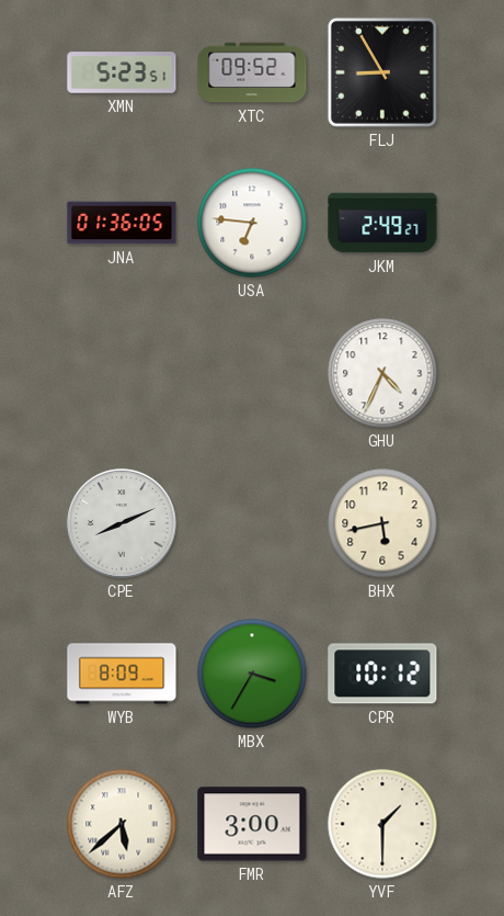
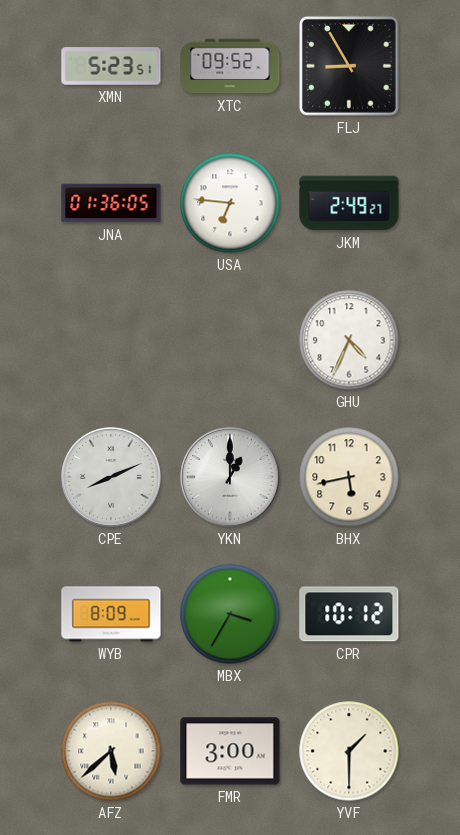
YKN: none -> 1:00 (230, 477)
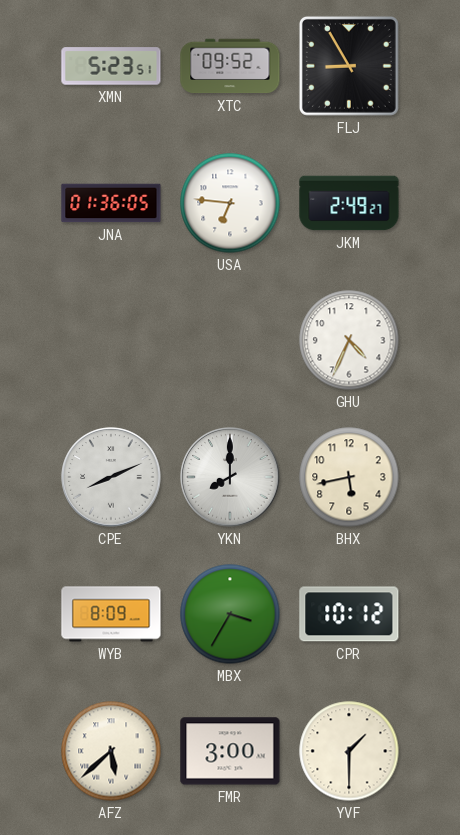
YKN: 1:00 -> 8:00 (230, 477)
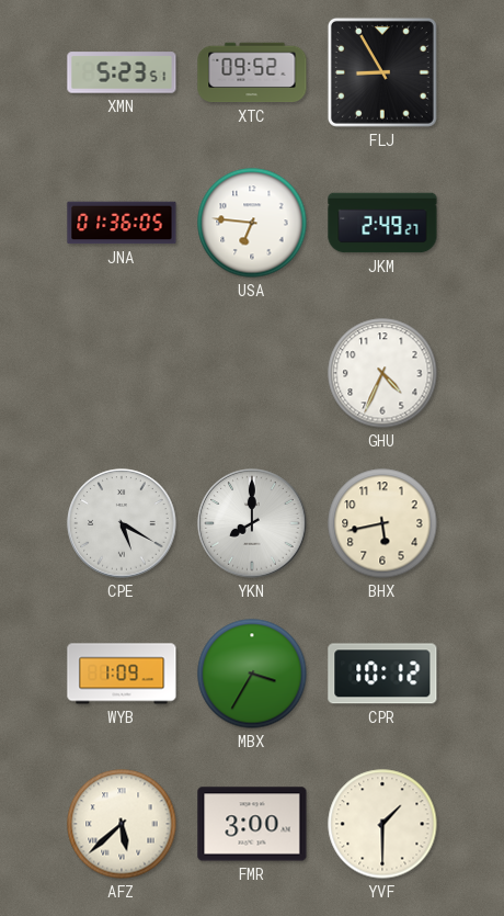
CPE: 8:11 -> 5:20 (122, 523)
WYB: 8:09 -> 1:09 (122, 674)
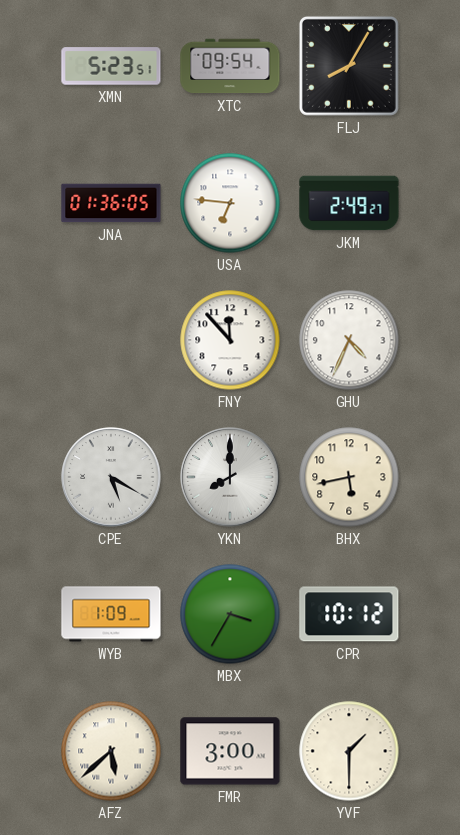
XTC: 09:52 -> 09:54 (230, 66)
FLJ: 8:55 -> 8:05 (349, 66)
FNY: none -> 11:53 (230, 340)
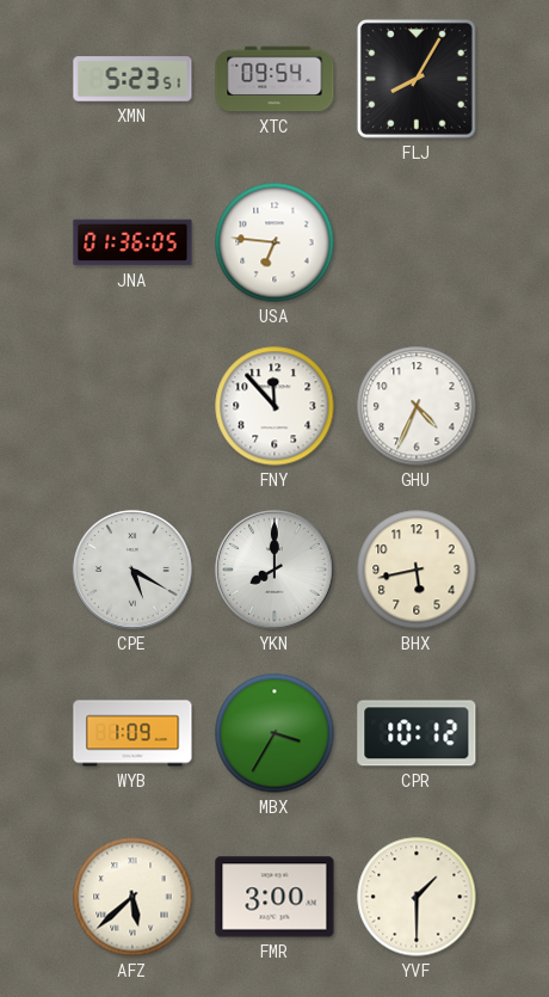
JKM: 2:49 -> none (349, 203)
